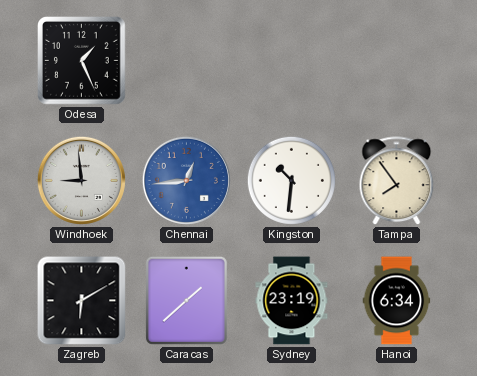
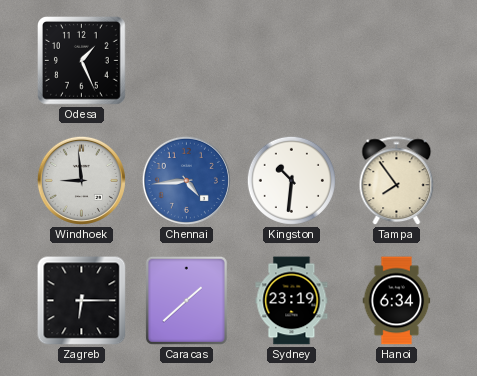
Chennai: 12:44 -> 4:44 (186, 180)
Zagreb: 6:10 -> 6:15 (82, 301)
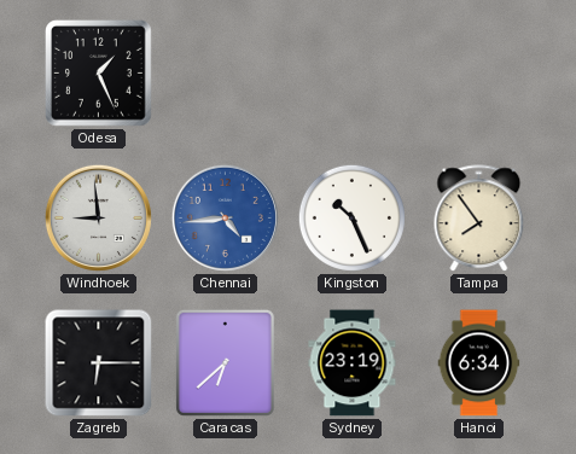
Kingston: 10:31 -> 10:26 (351, 217)
Caracas: 1:38 -> 6:38 (225, 362)
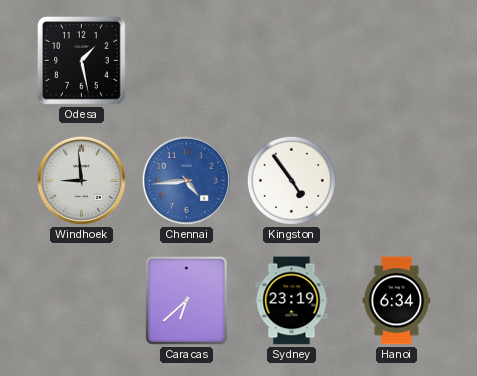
Odesa: 1:26 -> 1:28 (82, 61)
Kingston: 10:26 -> 4:54 (291, 180)
Tampa: 7:54 -> none (479, 219)
Zagreb: 6:15 -> none (99, 363)
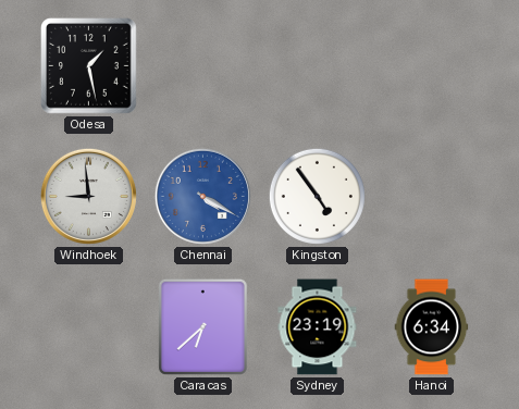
Chennai: 4:44 -> 4:20 (202, 196)
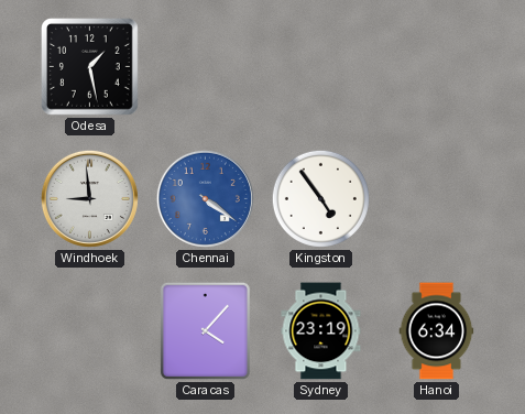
Chennai: 4:20 -> 4:21 (205, 198)
Caracas: 6:38 -> 4:07 (205, 330)
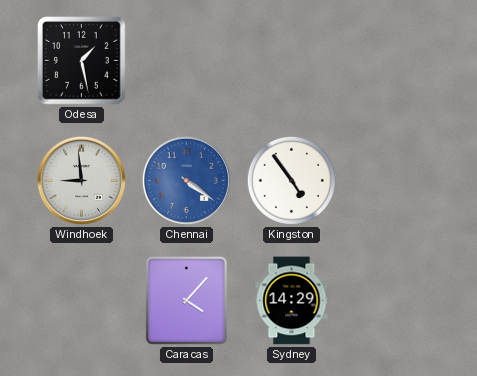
Sydney: 23:19 -> 14:29 (292, 301)
Hanoi: 6:34 -> none (437, 331)
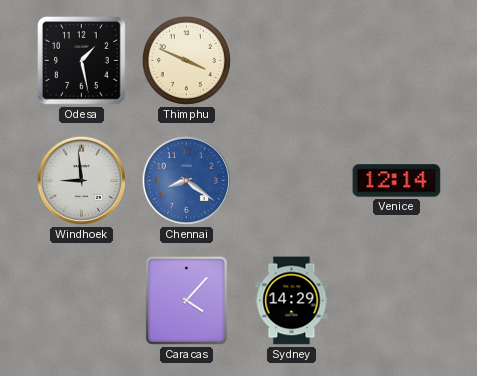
Thimphu: none -> 3:49 (186, 60)
Chennai: 4:21 -> 8:21 (186, 180)
Kingston: 4:54 -> none (291, 180)
Venice: none -> 12:14 (397, 181)
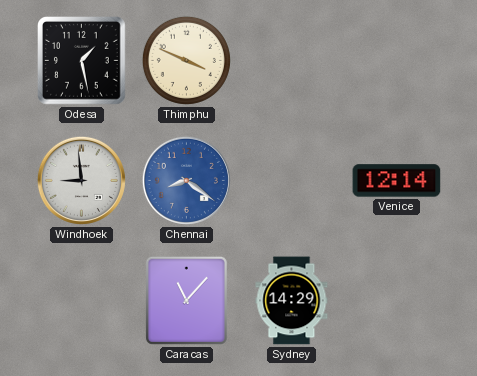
Caracas: 4:07 -> 11:07 (186, 300)
